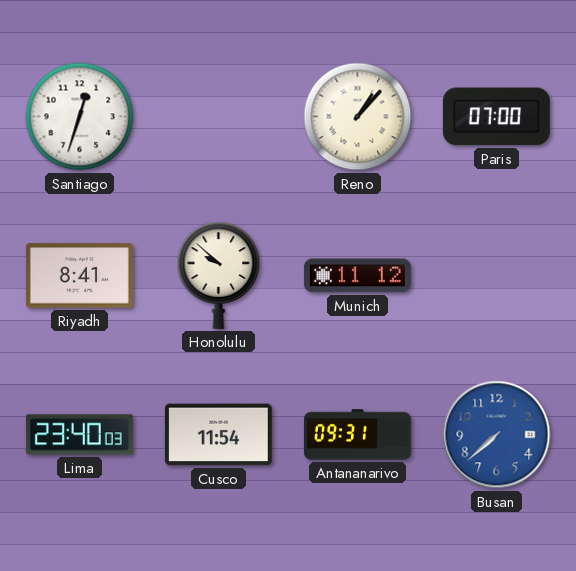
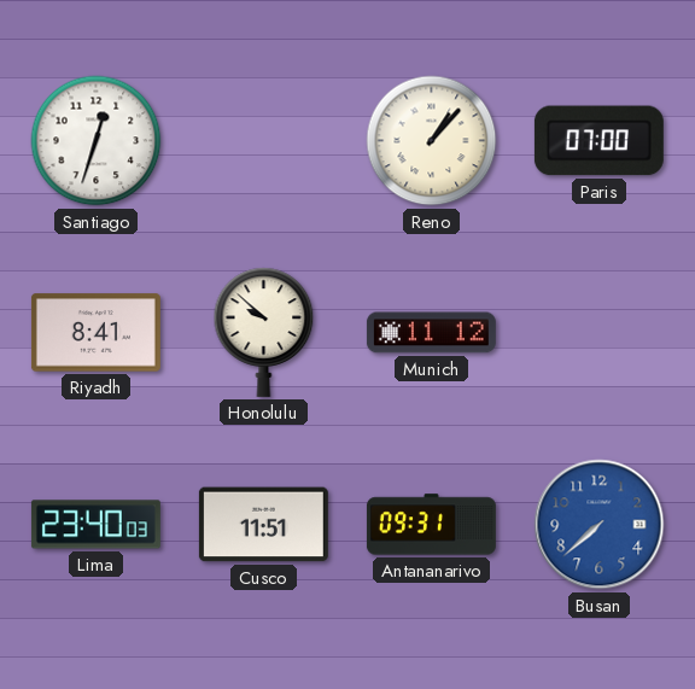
Cusco: 11:54 -> 11:51 (263, 525)
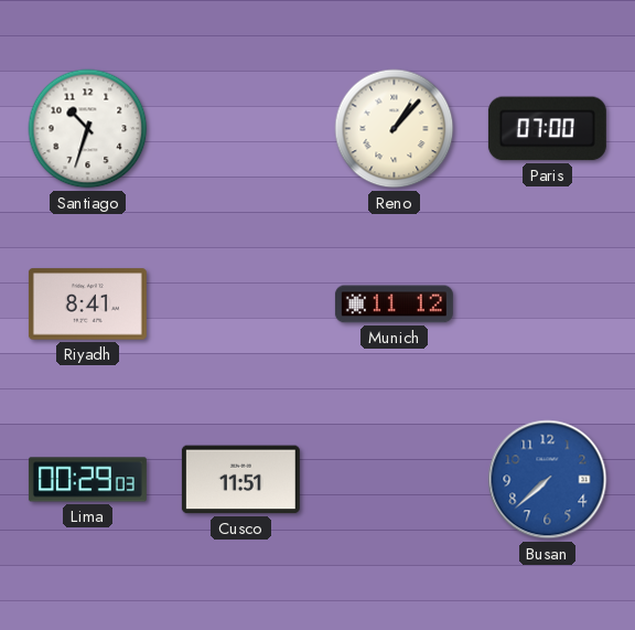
Santiago: 12:33 -> 10:33 (88, 129)
Honolulu: 9:52 -> none (264, 332)
Lima: 23:40 -> 00:29 (87, 480)
Antananarivo: 09:31 -> none (431, 525)
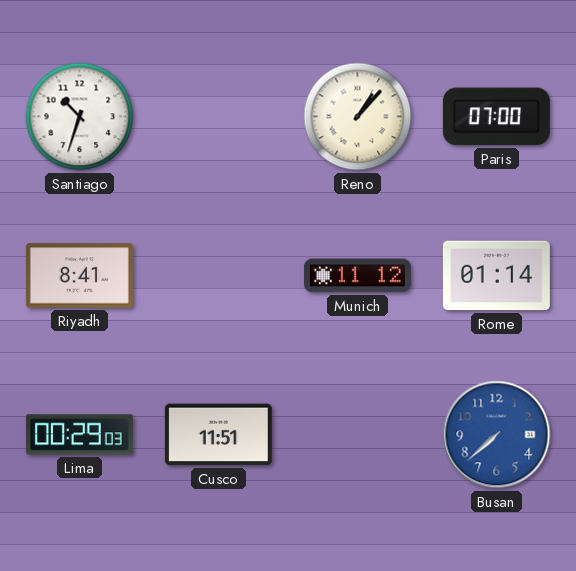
Rome: none -> 01:14 (496, 276)
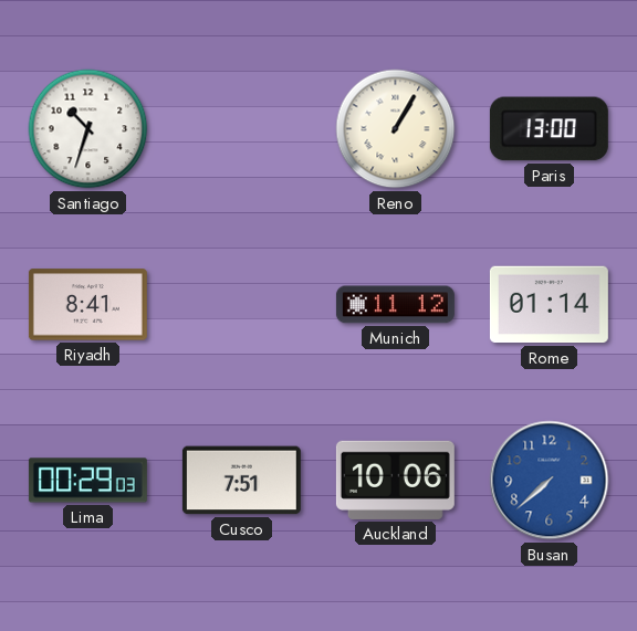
Reno: 1:07 -> 1:05 (396, 129)
Paris: 07:00 -> 13:00 (549, 129)
Cusco: 11:51 -> 7:51 (241, 481)
Auckland: none -> 10:06 (395, 480)
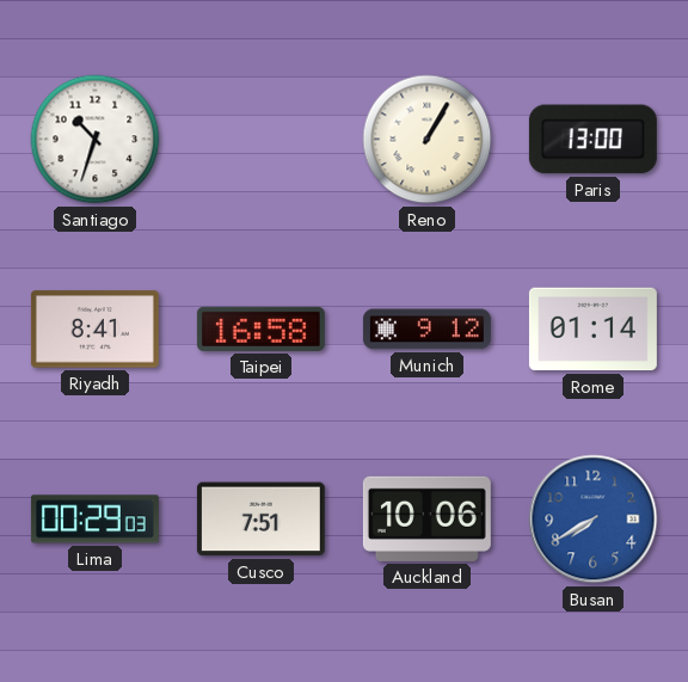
Taipei: none -> 16:58 (260, 328)
Munich: 11:12 -> 9:12 (426, 330)
Busan: 7:38 -> 7:40 (594, 520)
